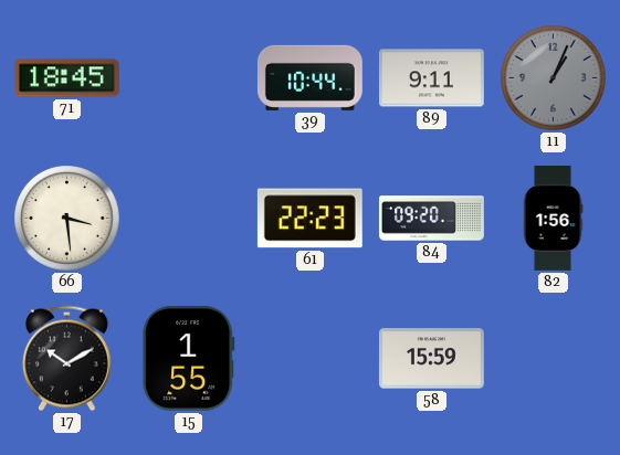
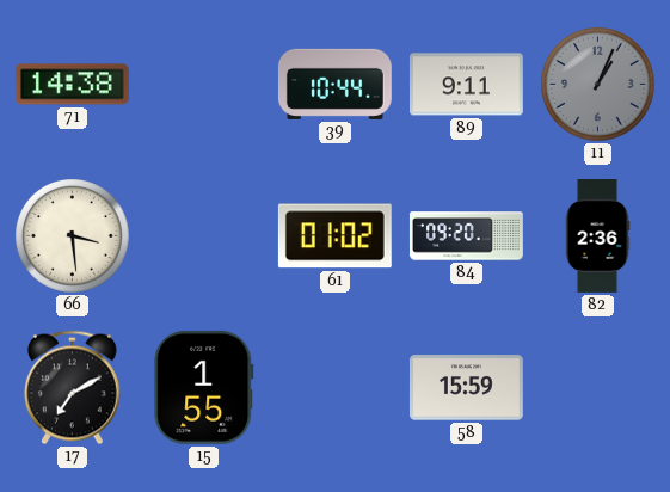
71: 18:45 -> 14:38 (72, 85)
61: 22:23 -> 01:02 (334, 236)
82: 1:56 -> 2:36 (597, 236)
17: 10:10 -> 7:10 (72, 388)
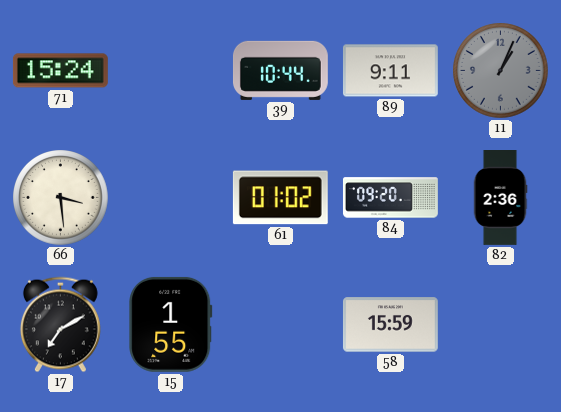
71: 14:38 -> 15:24 (60, 71)
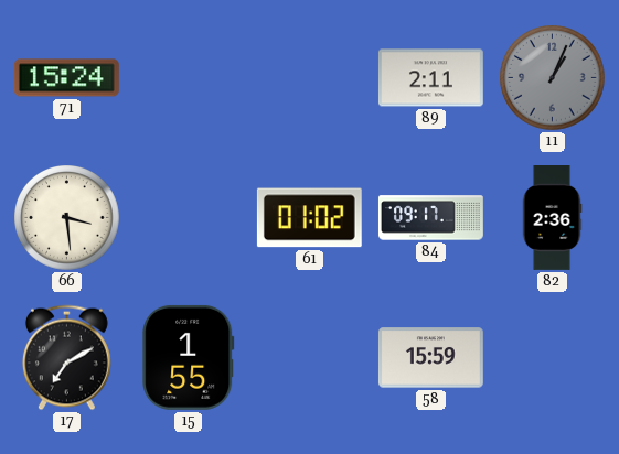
39: 10:44 -> none (280, 70)
89: 9:11 -> 2:11 (430, 78)
84: 09:20 -> 09:17 (430, 218)
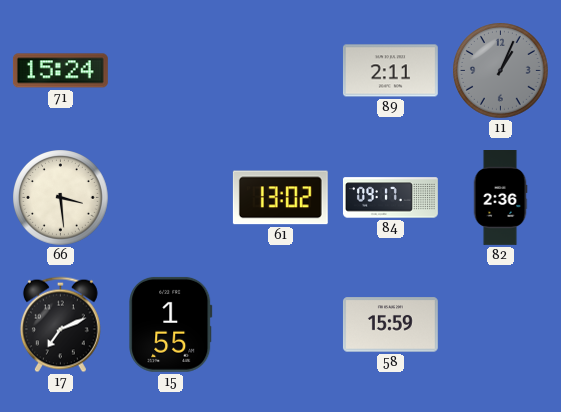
61: 01:02 -> 13:02 (280, 198)
17: 7:10 -> 7:11 (60, 325)
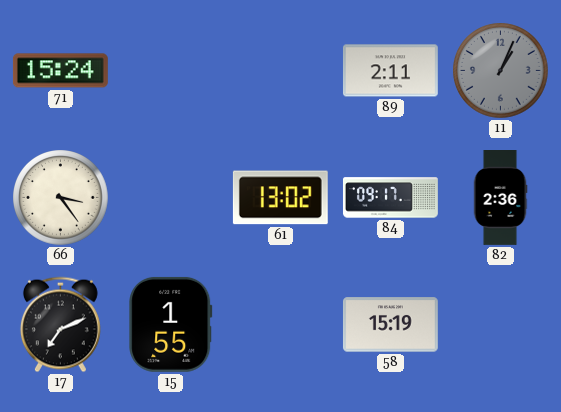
66: 3:29 -> 3:24 (61, 198)
58: 15:59 -> 15:19 (390, 325)
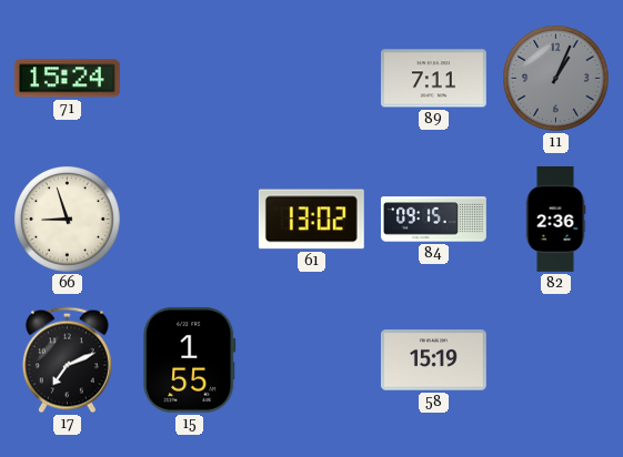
89: 2:11 -> 7:11 (433, 79)
66: 3:24 -> 8:57 (68, 220)
84: 09:17 -> 09:15 (433, 220)
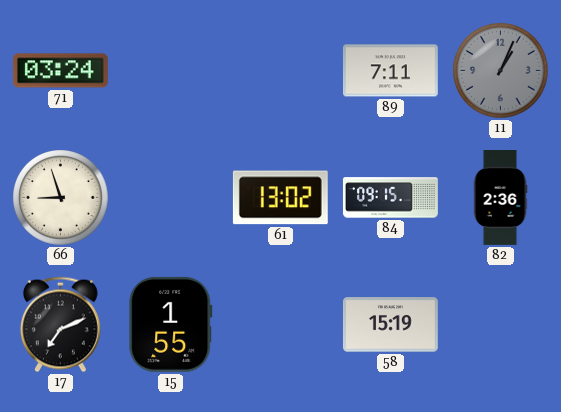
71: 15:24 -> 03:24 (60, 71)
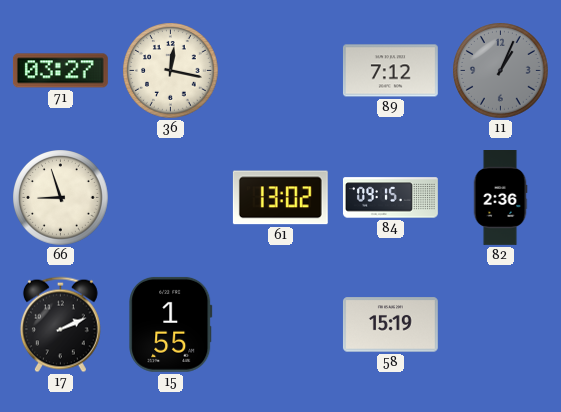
71: 03:24 -> 03:27 (60, 71)
36: none -> 12:17 (171, 71)
89: 7:11 -> 7:12 (390, 71)
17: 7:11 -> 2:11 (60, 325)
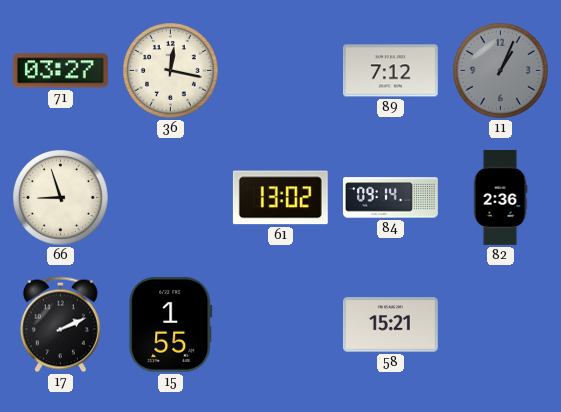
84: 09:15 -> 09:14 (390, 198)
58: 15:19 -> 15:21 (390, 325)
